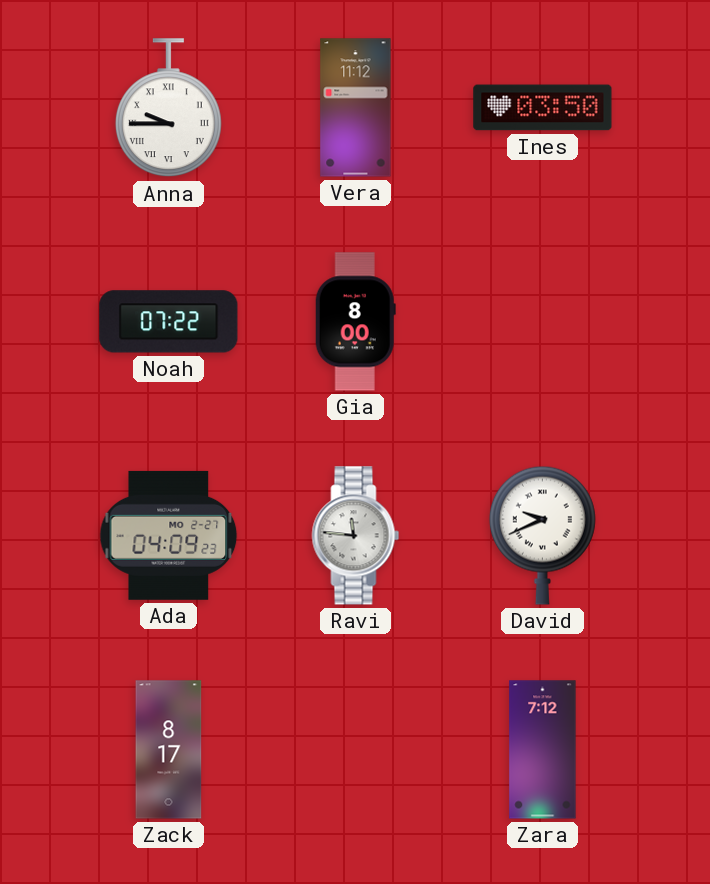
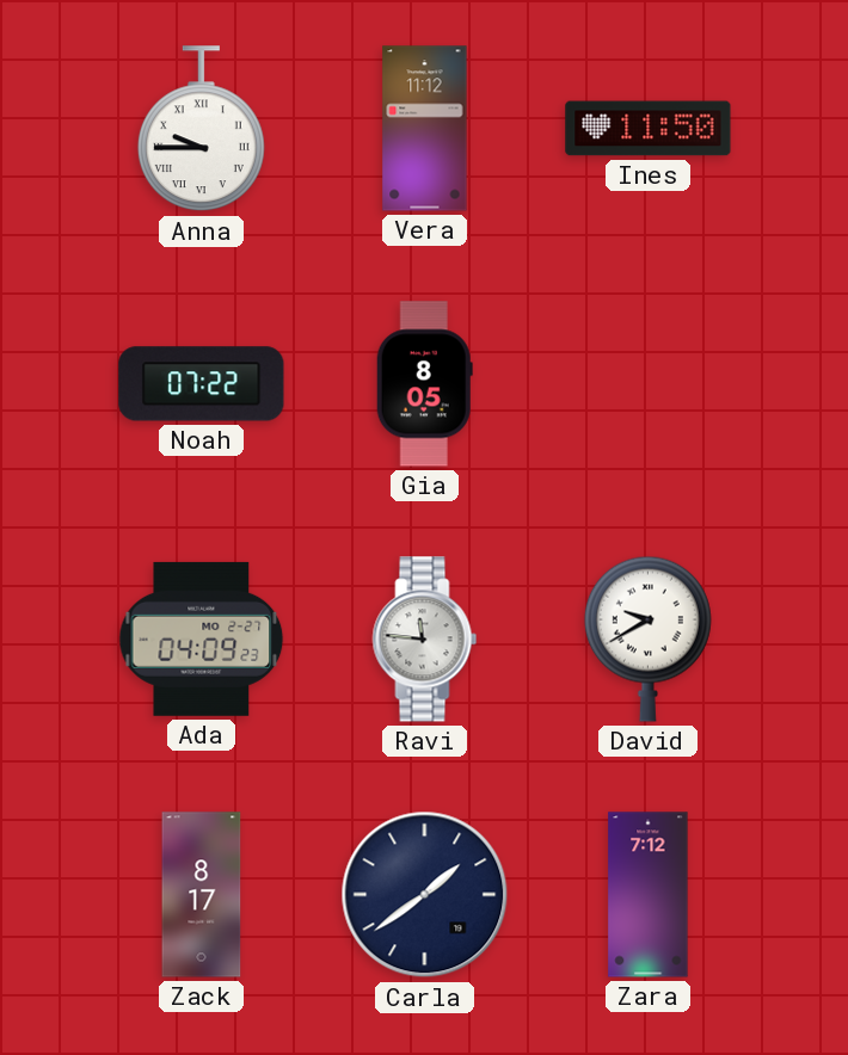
Ines: 03:50 -> 11:50 (649, 129)
Gia: 8:00 -> 8:05 (424, 384)
David: 9:41 -> 9:40 (647, 638)
Carla: none -> 1:39 (425, 895)
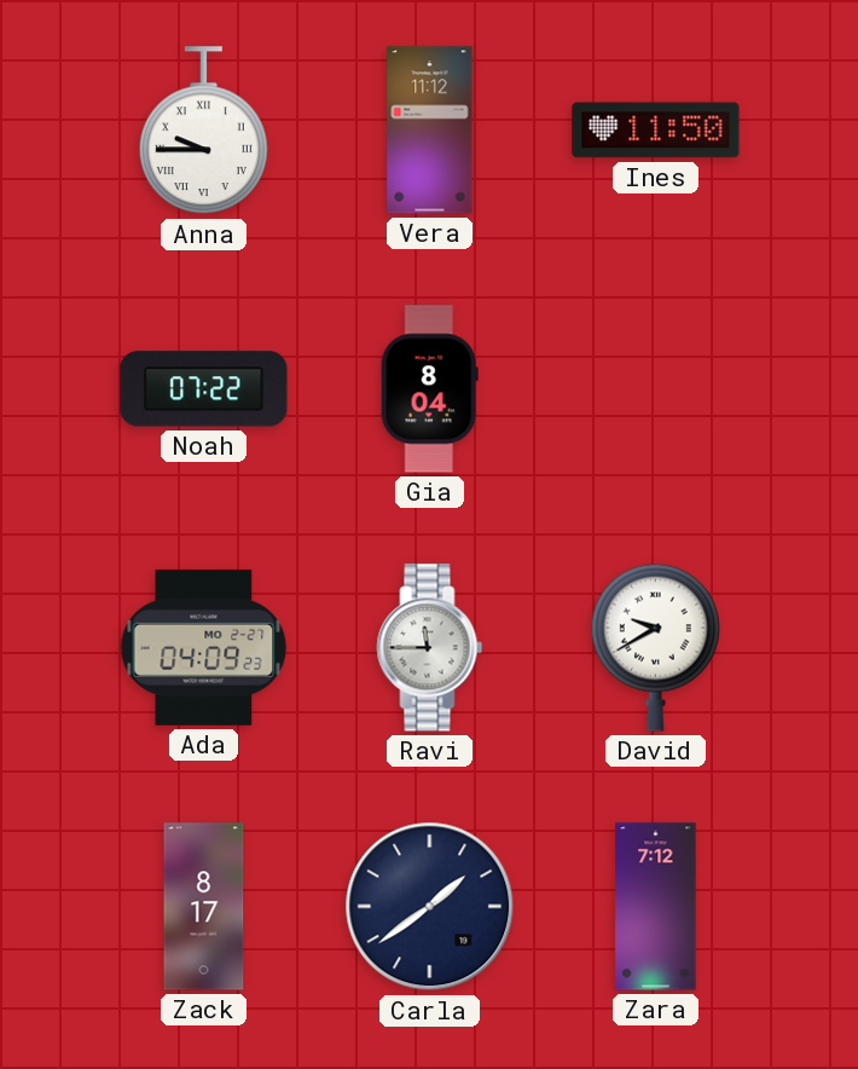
Gia: 8:05 -> 8:04 (429, 389)
Ravi: 11:46 -> 11:45 (430, 648)
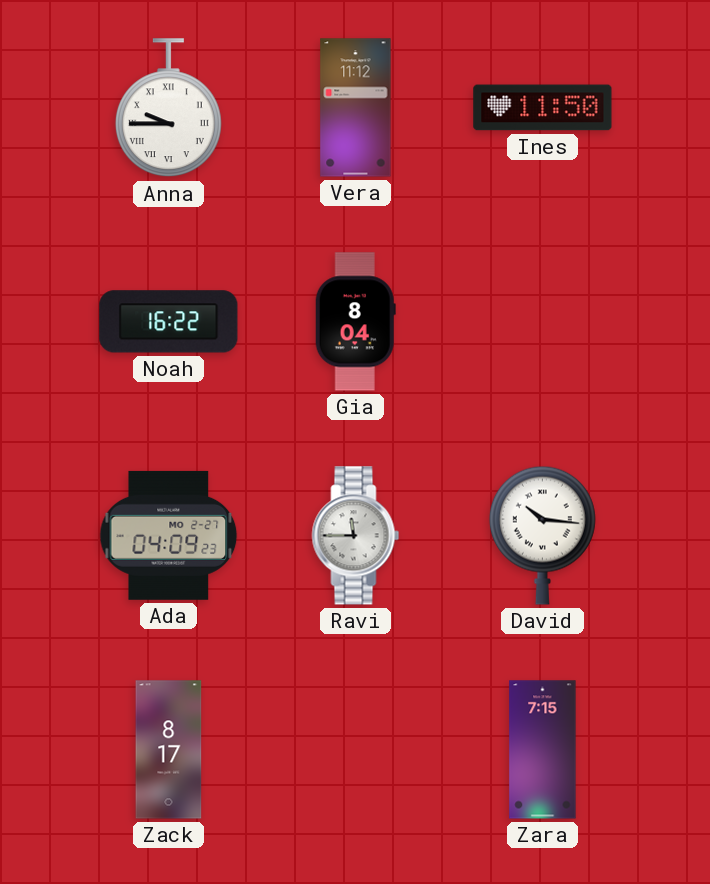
Noah: 07:22 -> 16:22 (169, 322)
David: 9:40 -> 10:16 (542, 535)
Carla: 1:39 -> none (430, 907)
Zara: 7:12 -> 7:15 (543, 750)
